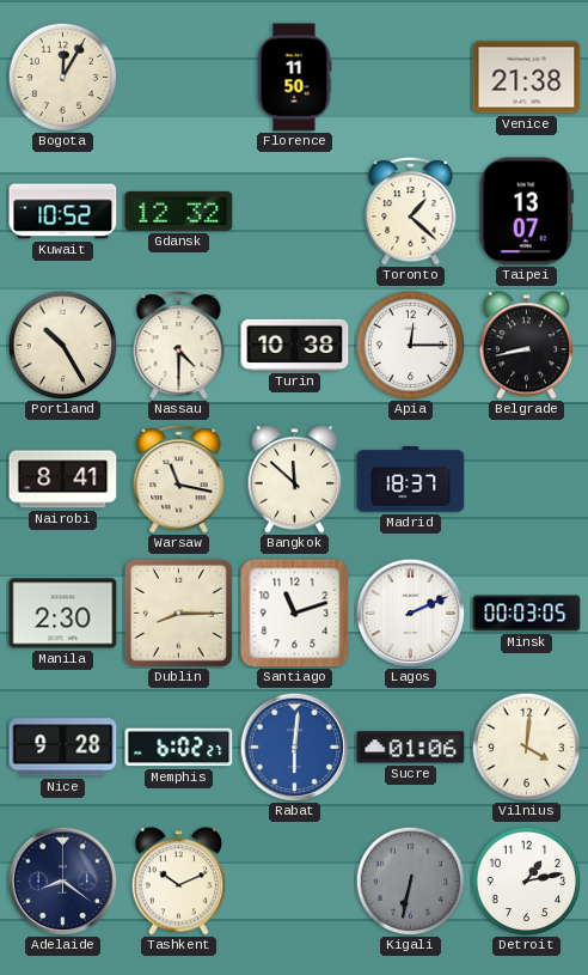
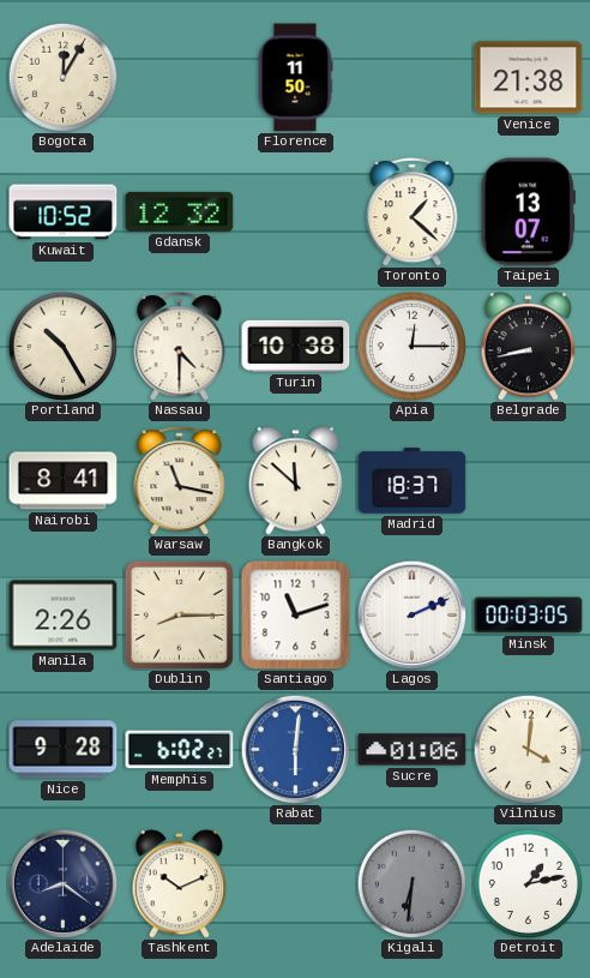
Manila: 2:30 -> 2:26 (64, 616)
Kigali: 6:32 -> 6:31 (411, 883)
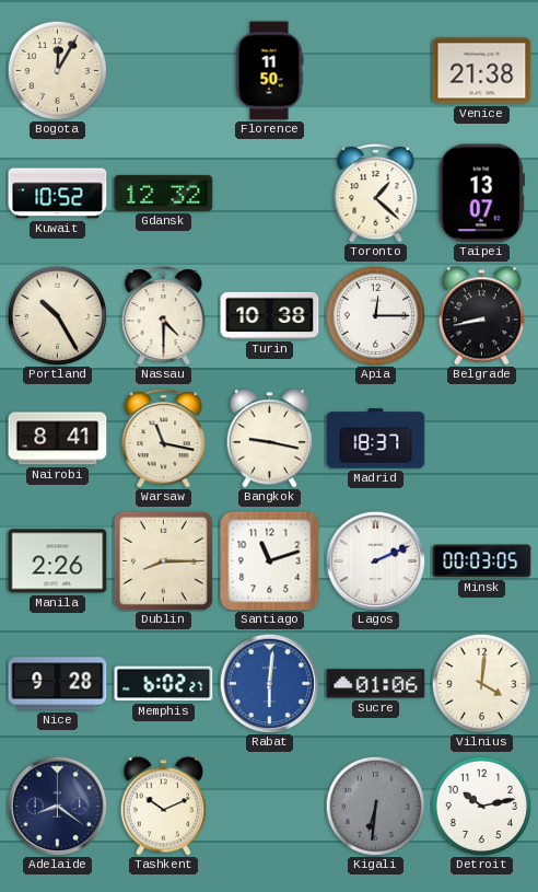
Bangkok: 11:52 -> 9:17 (270, 439)
Detroit: 1:13 -> 10:13 (481, 806)
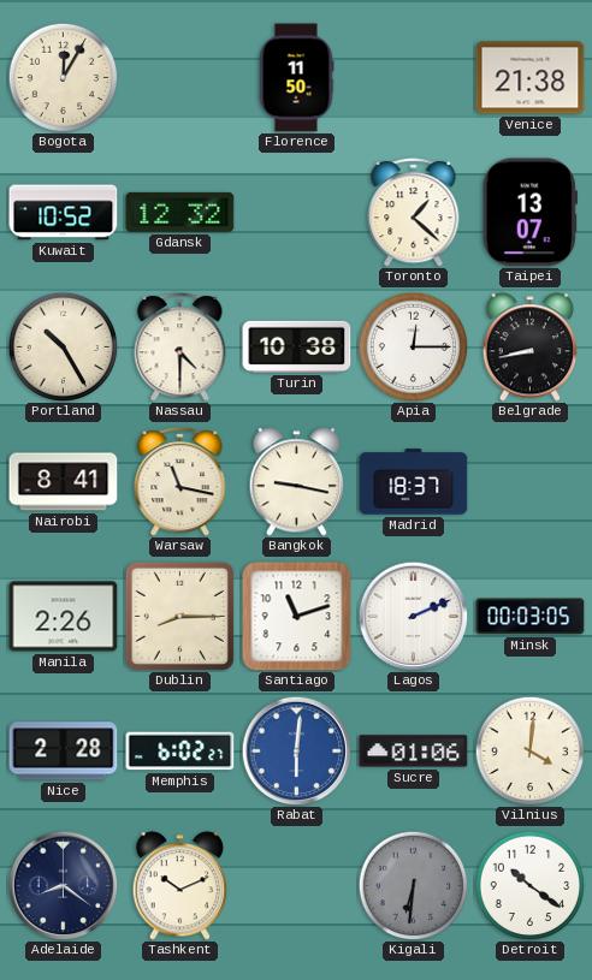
Nice: 9:28 -> 2:28 (64, 752)
Detroit: 10:13 -> 10:21 (529, 885)
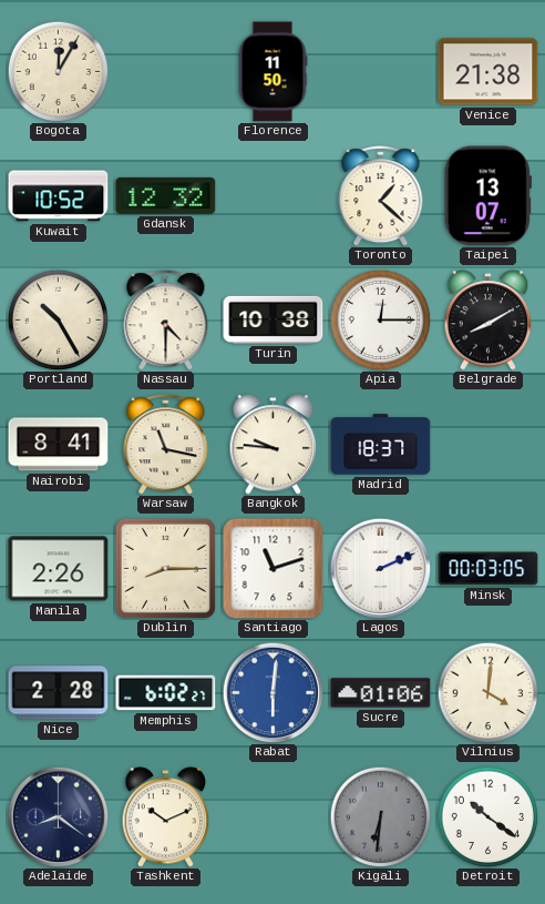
Belgrade: 8:43 -> 8:10 (489, 321)
Bangkok: 9:17 -> 9:46 (274, 445)
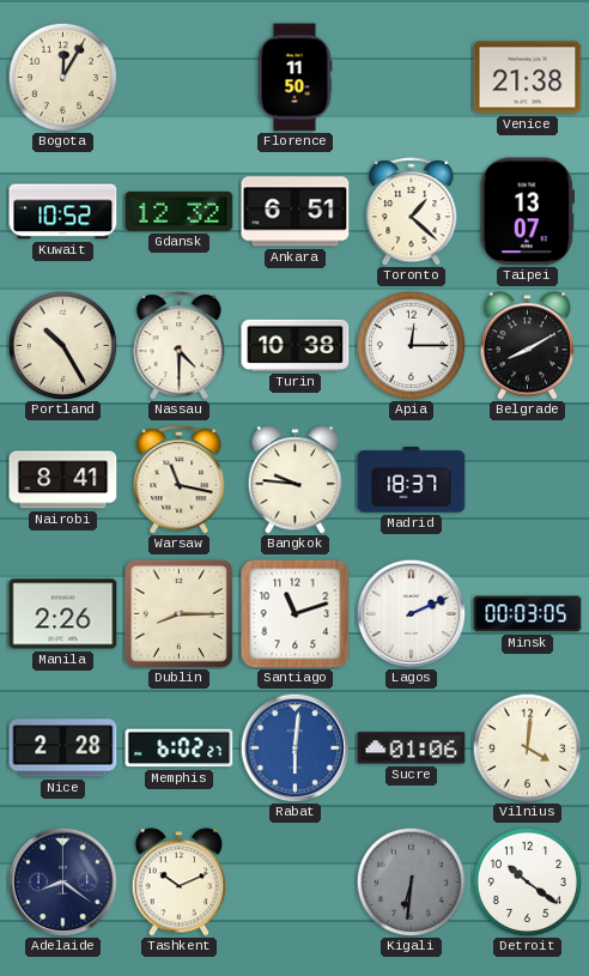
Ankara: none -> 6:51 (296, 212)
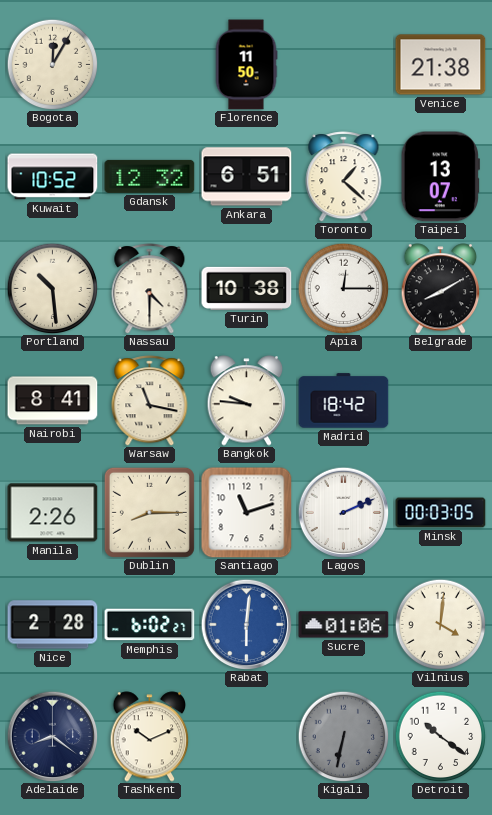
Portland: 10:25 -> 10:29 (52, 288)
Madrid: 18:37 -> 18:42 (344, 401)
Kigali: 6:31 -> 6:32 (343, 736)
